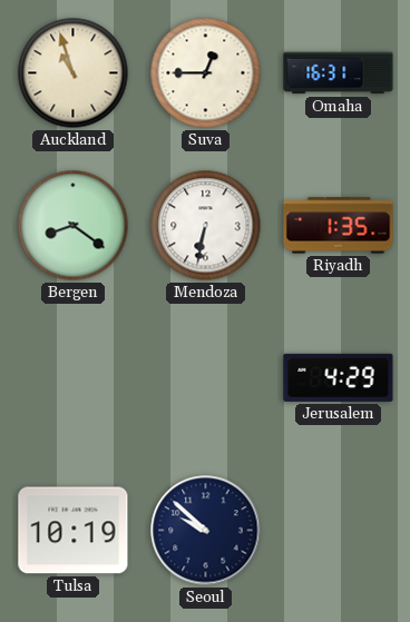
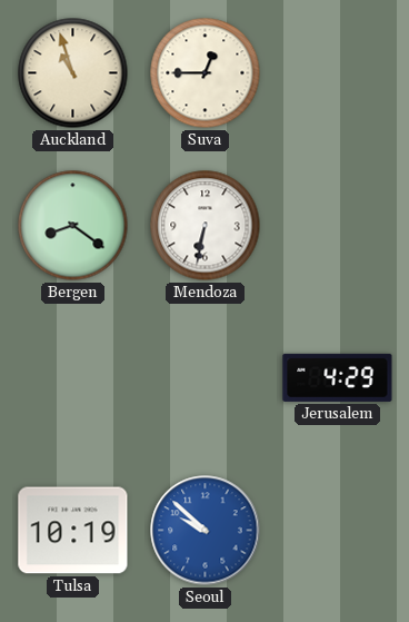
Omaha: 16:31 -> none (339, 73)
Riyadh: 1:35 -> none (339, 226)
Seoul dial: navy -> blue (206, 531)
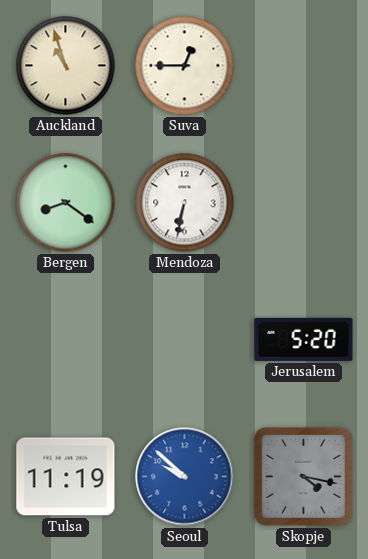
Jerusalem: 4:29 -> 5:20 (304, 339)
Tulsa: 10:19 -> 11:19 (66, 477)
Skopje: none -> 4:17 (303, 476)
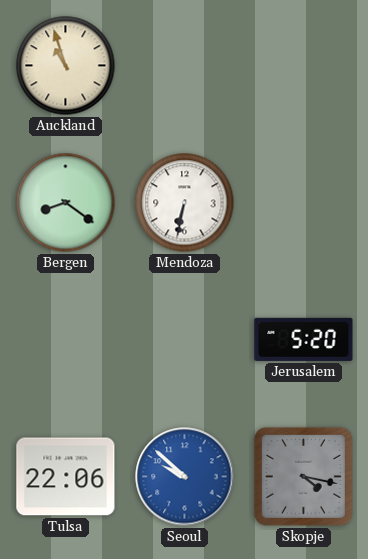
Suva: 12:45 -> none (185, 66)
Tulsa: 11:19 -> 22:06 (66, 477)
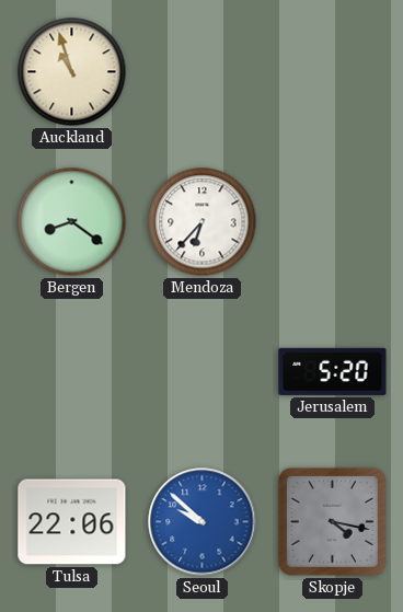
Mendoza: 6:32 -> 6:37 (203, 222)
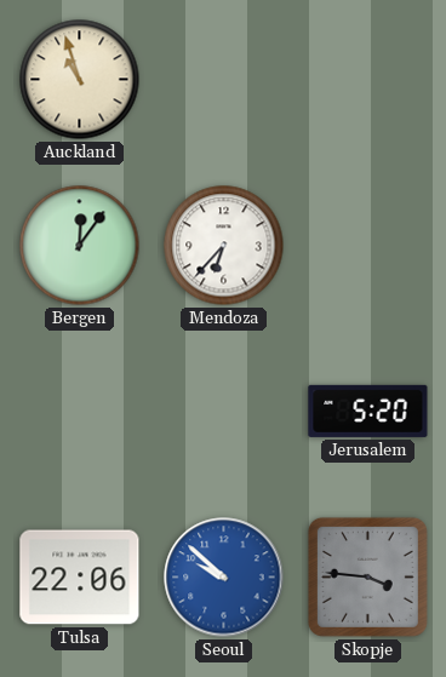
Bergen: 8:21 -> 12:06 (80, 246)
Skopje: 4:17 -> 3:46 (367, 576)
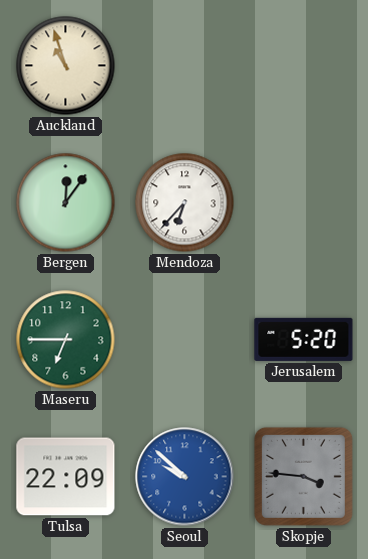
Maseru: none -> 6:45 (66, 340)
Tulsa: 22:06 -> 22:09 (66, 477)
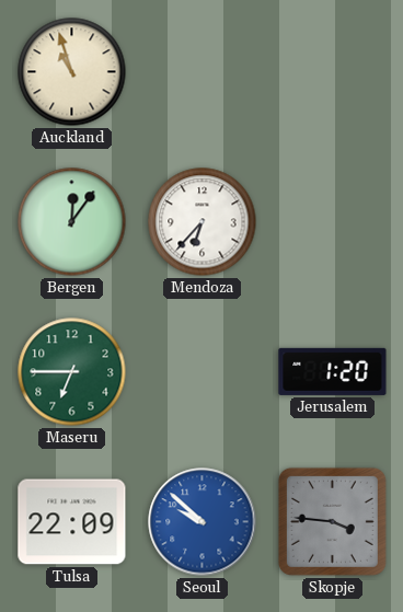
Jerusalem: 5:20 -> 1:20 (333, 371)
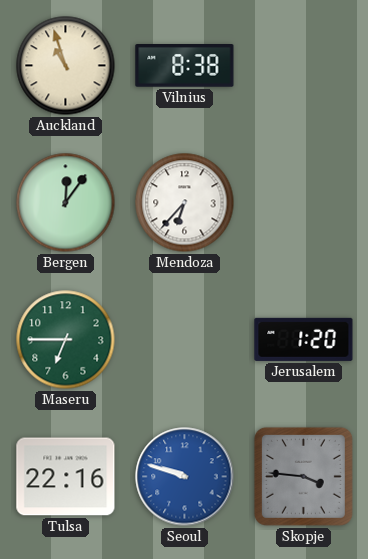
Vilnius: none -> 8:38 (185, 66)
Tulsa: 22:09 -> 22:16 (66, 477)
Seoul: 9:52 -> 9:48 (185, 477)
